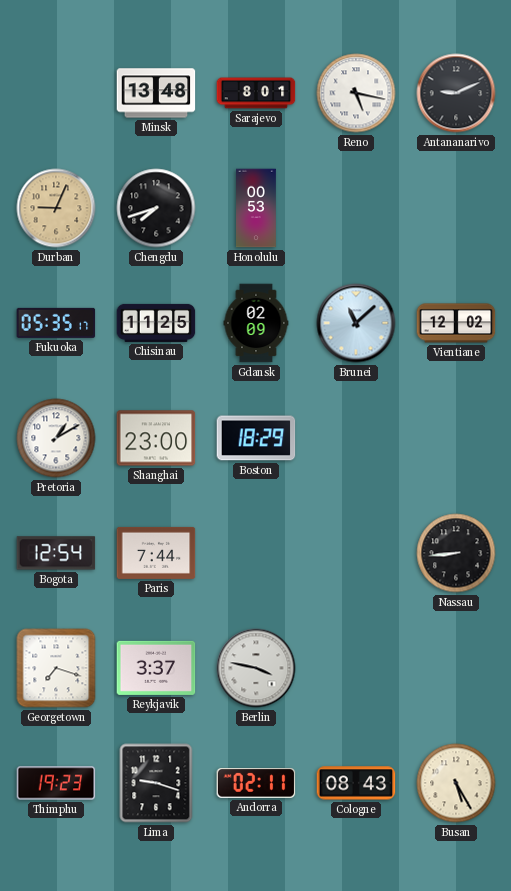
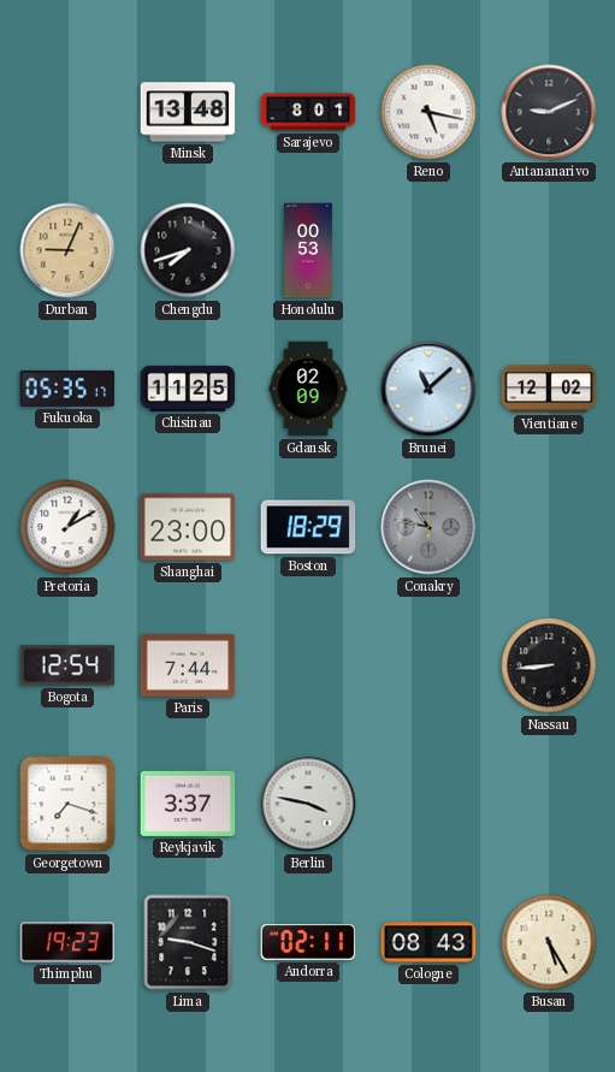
Conakry: none -> 10:47 (428, 527)
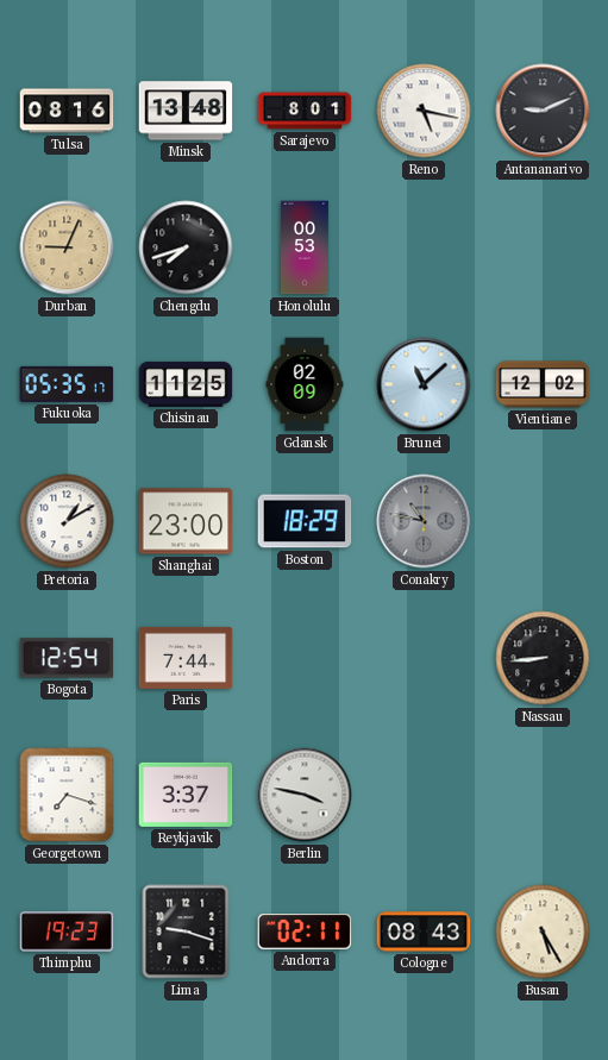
Tulsa: none -> 08:16 (67, 111)
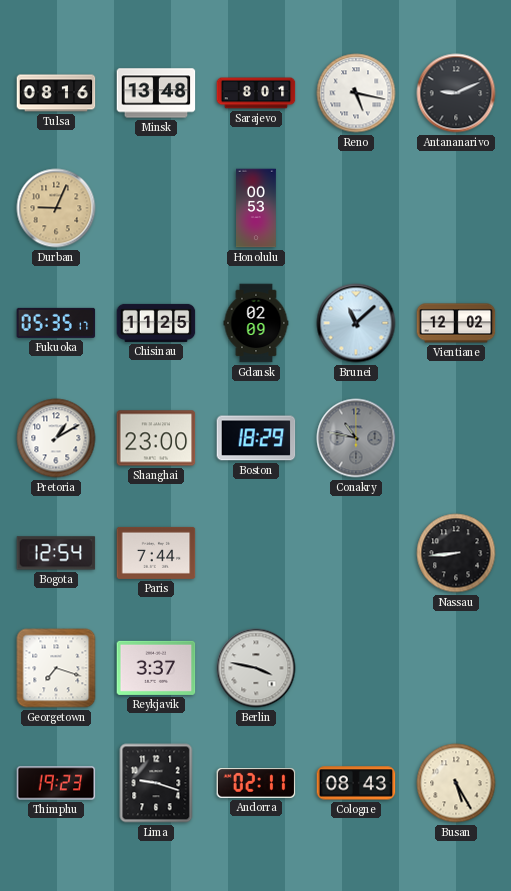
Chengdu: 7:42 -> none (186, 247)
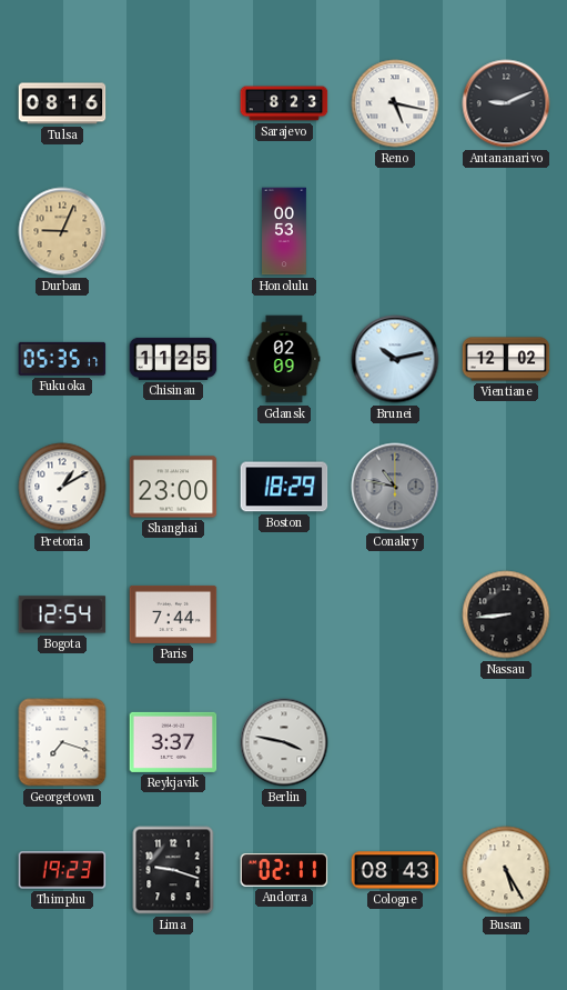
Minsk: 13:48 -> none (156, 93)
Sarajevo: 8:01 -> 8:23 (284, 103)
Brunei: 11:08 -> 10:13 (395, 359)
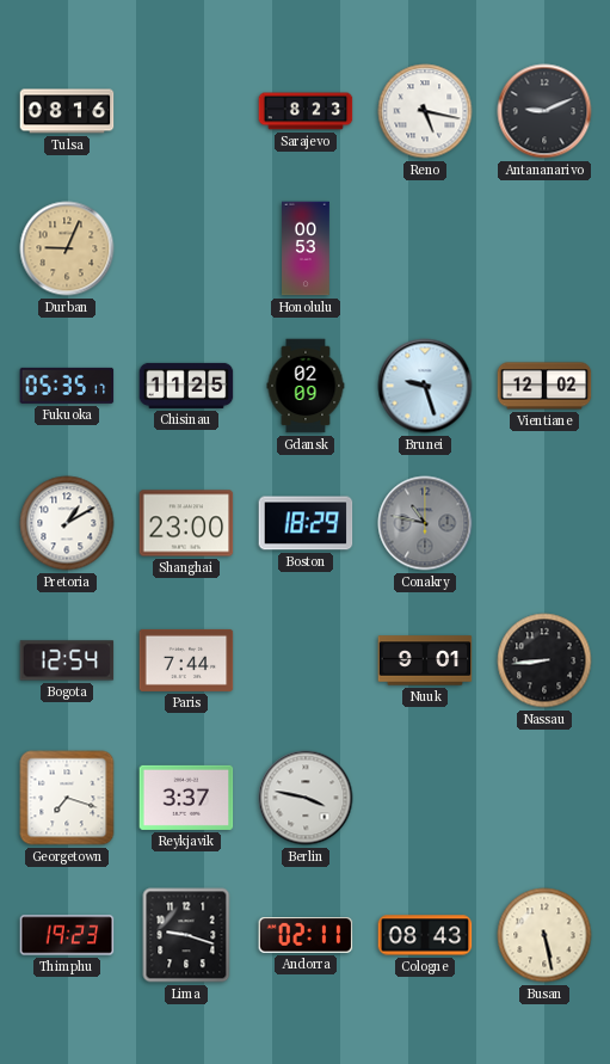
Brunei: 10:13 -> 9:27 (425, 386)
Nuuk: none -> 9:01 (425, 660)
Busan: 5:25 -> 5:28 (544, 935)
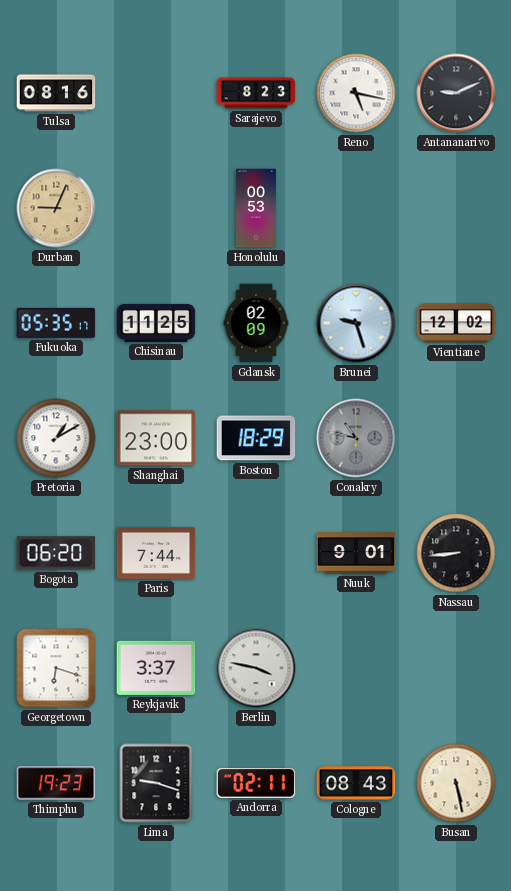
Bogota: 12:54 -> 06:20 (56, 553)
Georgetown: 7:18 -> 6:18 (56, 668)
